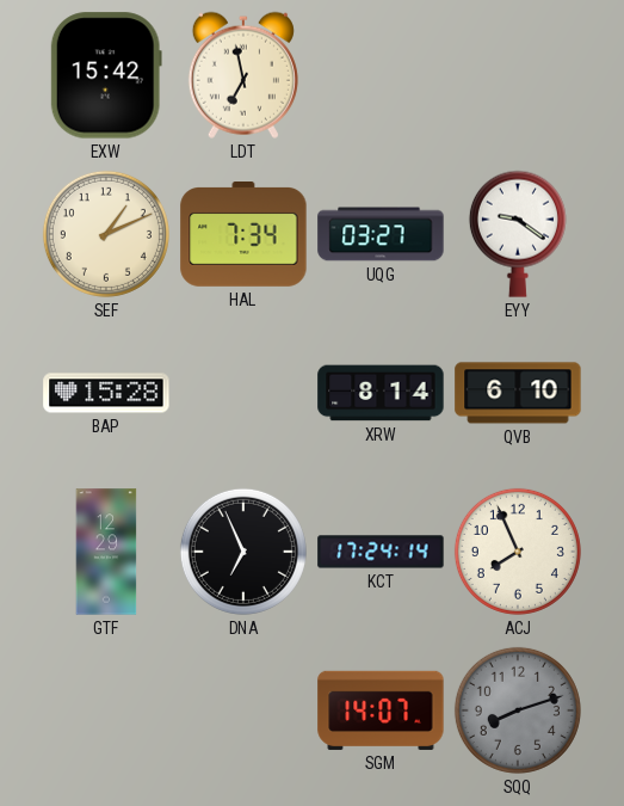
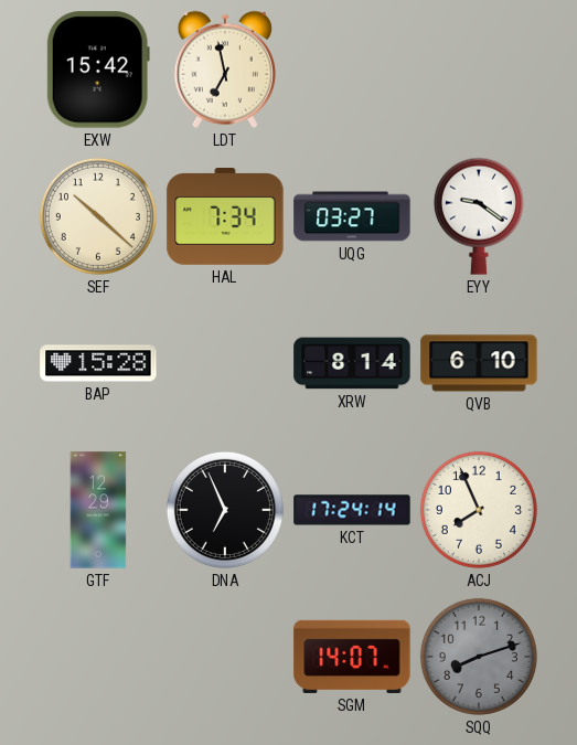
SEF: 1:11 -> 10:22 (98, 216)
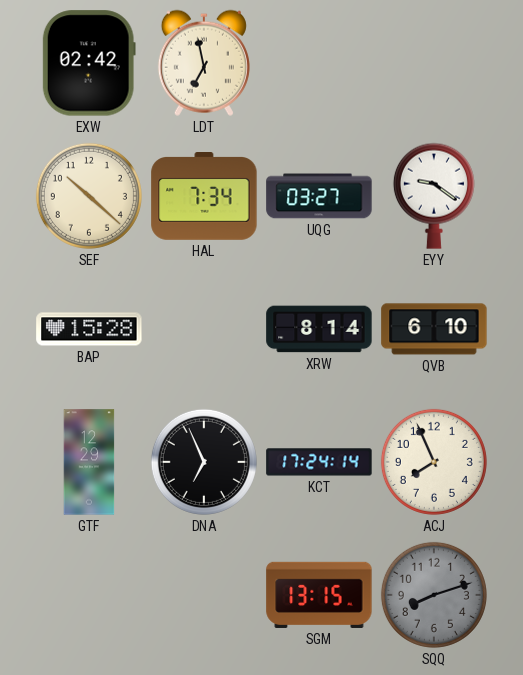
EXW: 15:42 -> 02:42 (89, 63)
SGM: 14:07 -> 13:15 (319, 595)
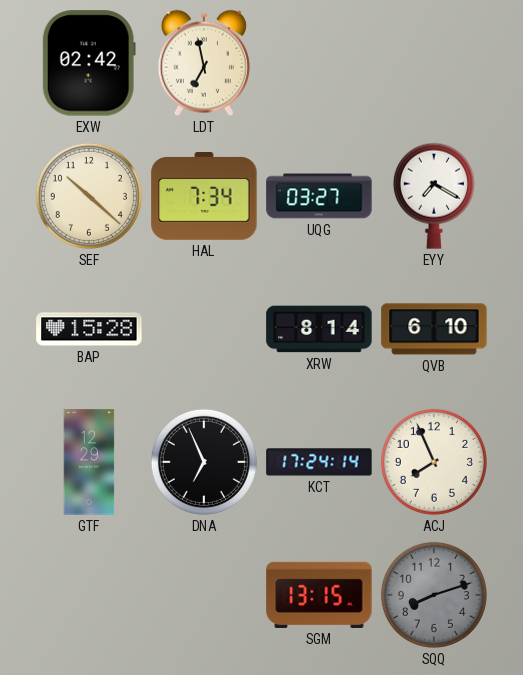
EYY: 9:21 -> 7:20 (434, 196)
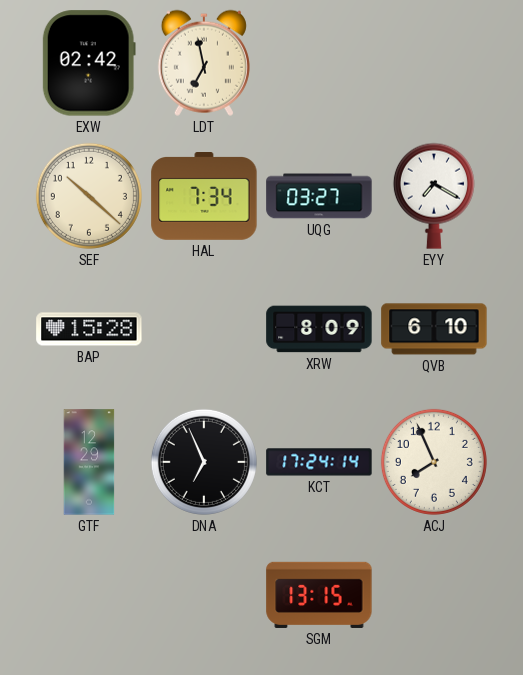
XRW: 8:14 -> 8:09 (319, 329)
SQQ: 8:12 -> none (434, 595)
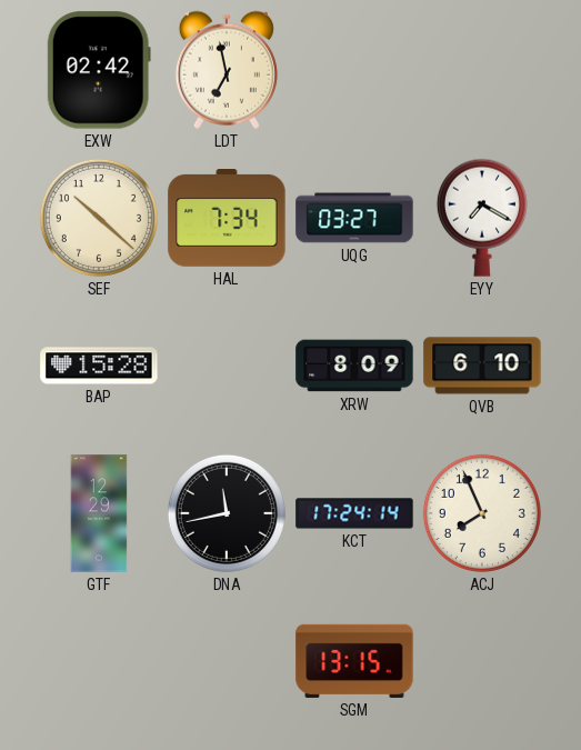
DNA: 6:56 -> 11:43 (227, 513)
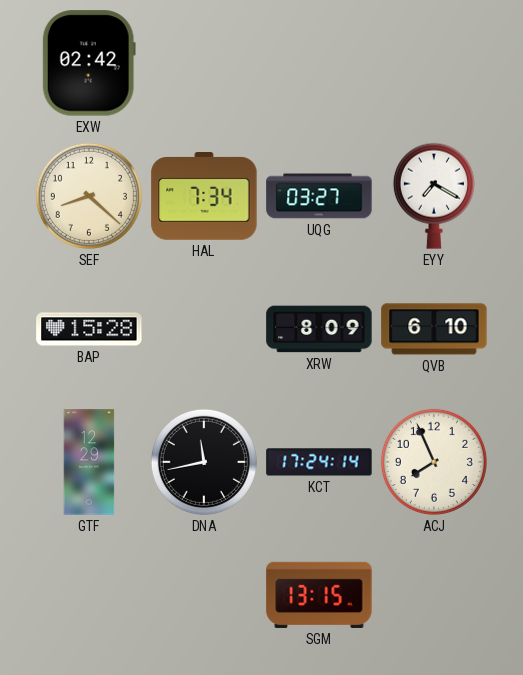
LDT: 6:58 -> none (227, 70)
SEF: 10:22 -> 8:22 (89, 196)
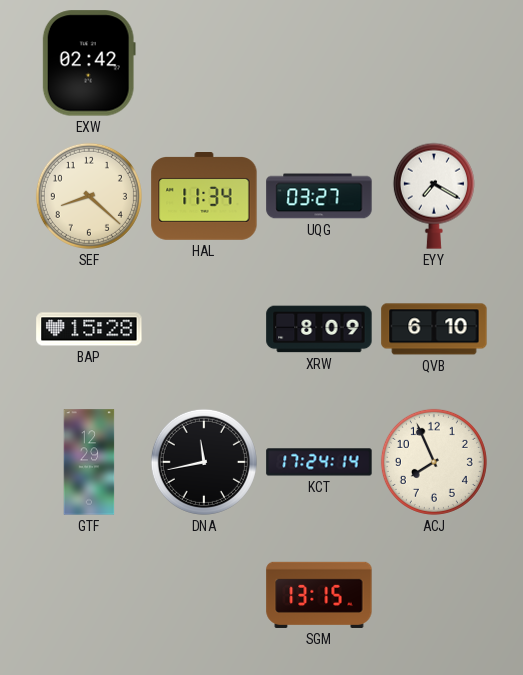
HAL: 7:34 -> 11:34 (204, 197)
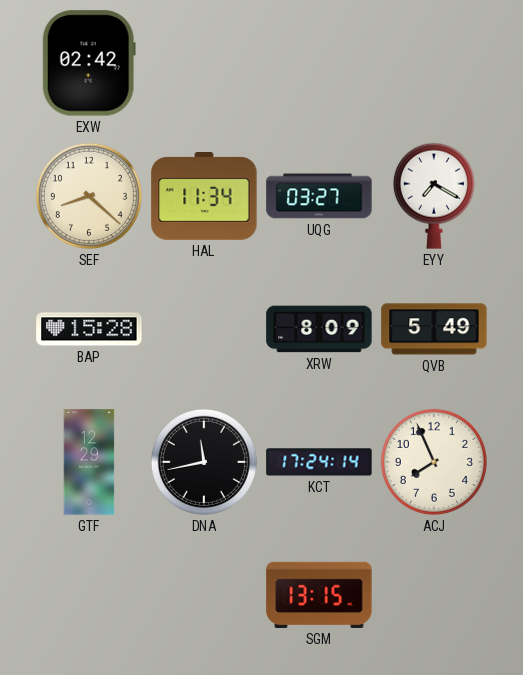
QVB: 6:10 -> 5:49 (434, 329)
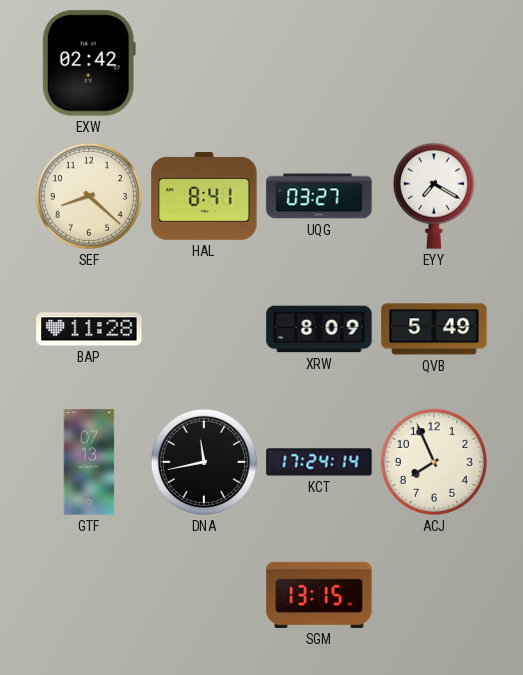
HAL: 11:34 -> 8:41 (204, 197)
BAP: 15:28 -> 11:28 (89, 329)
GTF: 12:29 -> 07:13 (89, 462)
